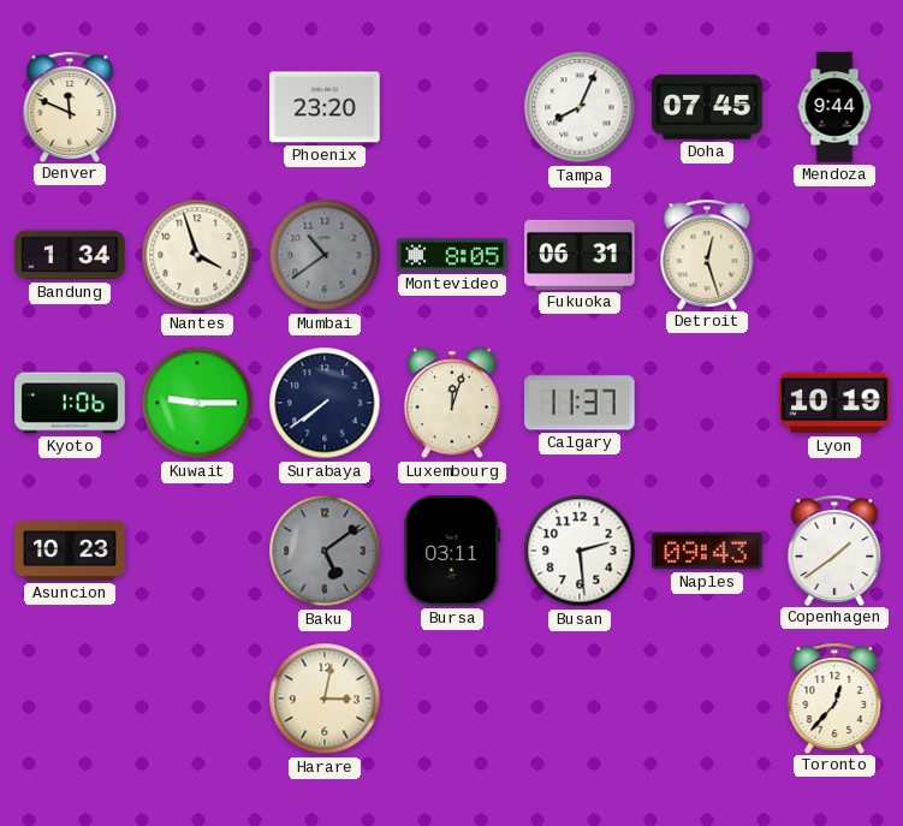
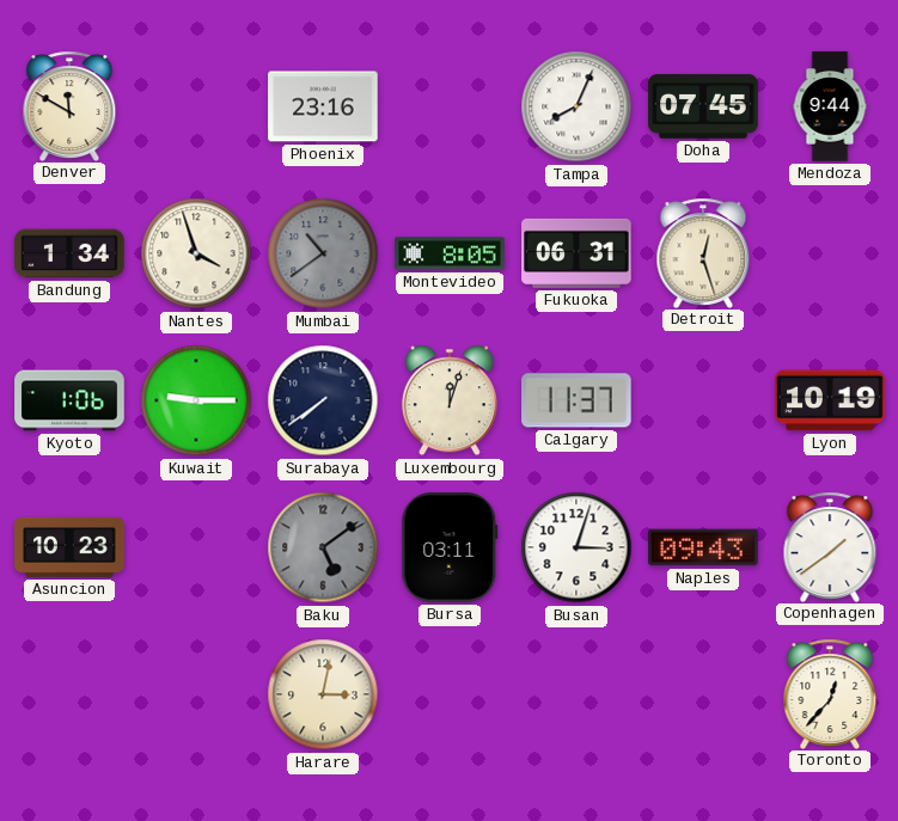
Denver: 11:49 -> 11:50 (69, 105)
Phoenix: 23:20 -> 23:16 (323, 106)
Busan: 2:29 -> 3:03 (576, 547)
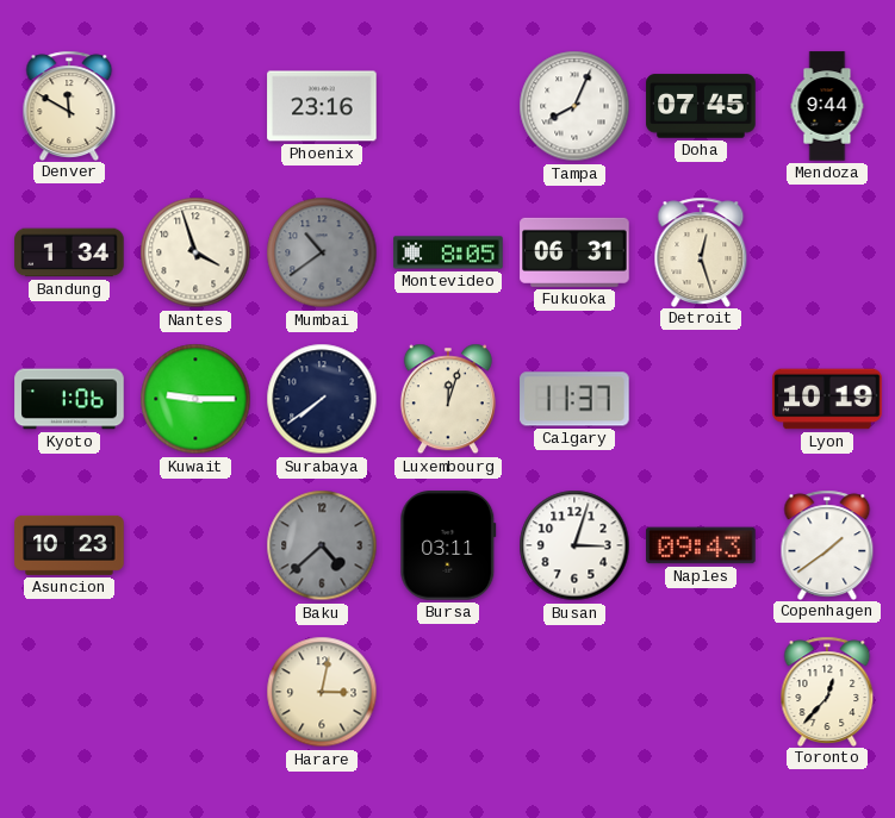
Baku: 5:09 -> 4:38 (322, 545)
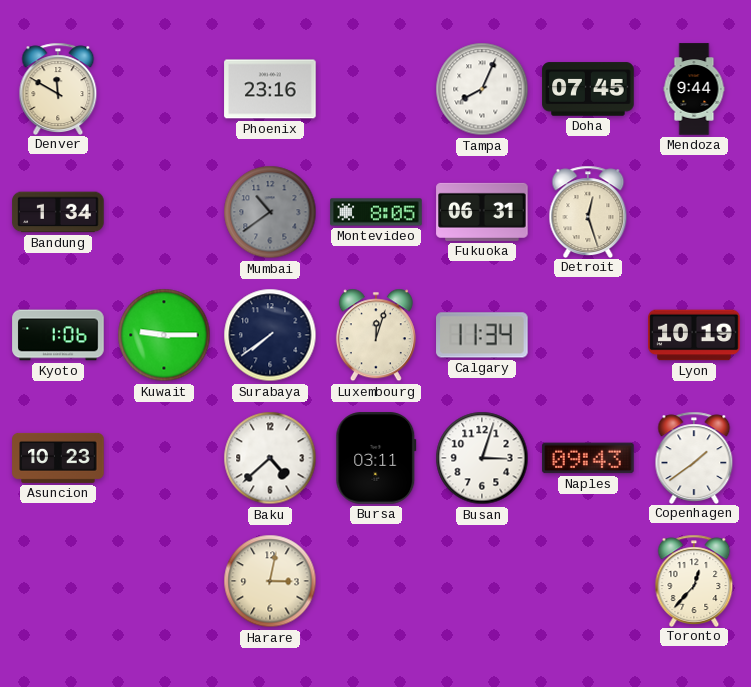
Nantes: 3:57 -> none (195, 252)
Calgary: 11:37 -> 11:34 (482, 335)
Baku dial: grey -> white (270, 458)
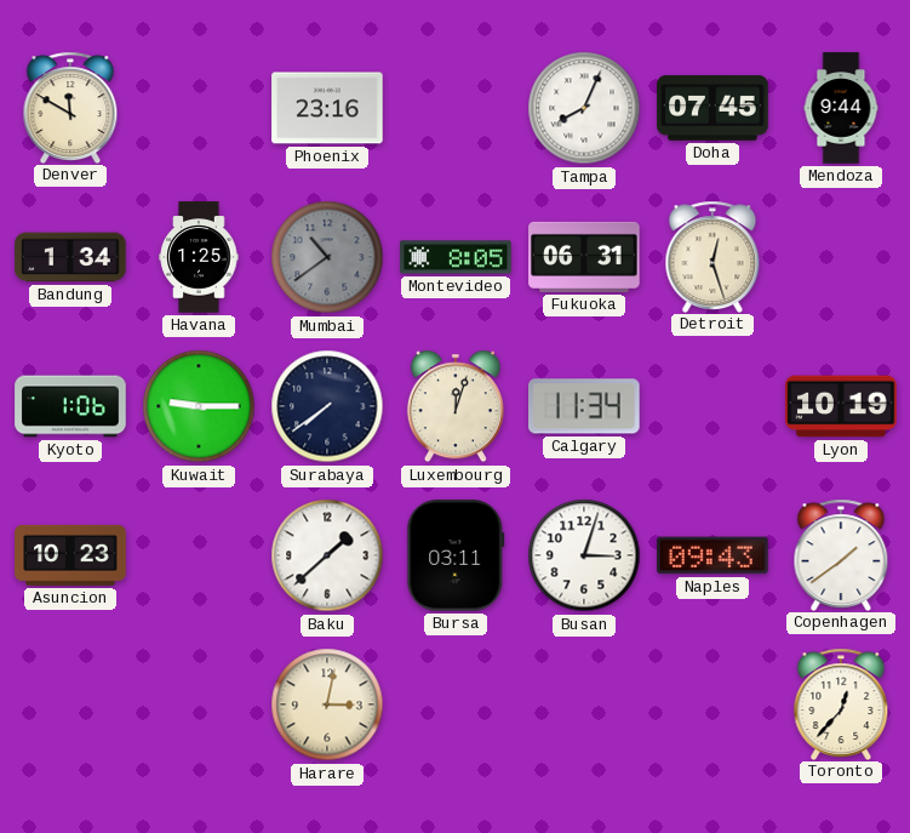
Havana: none -> 1:25 (199, 257)
Baku: 4:38 -> 1:38 (327, 555)
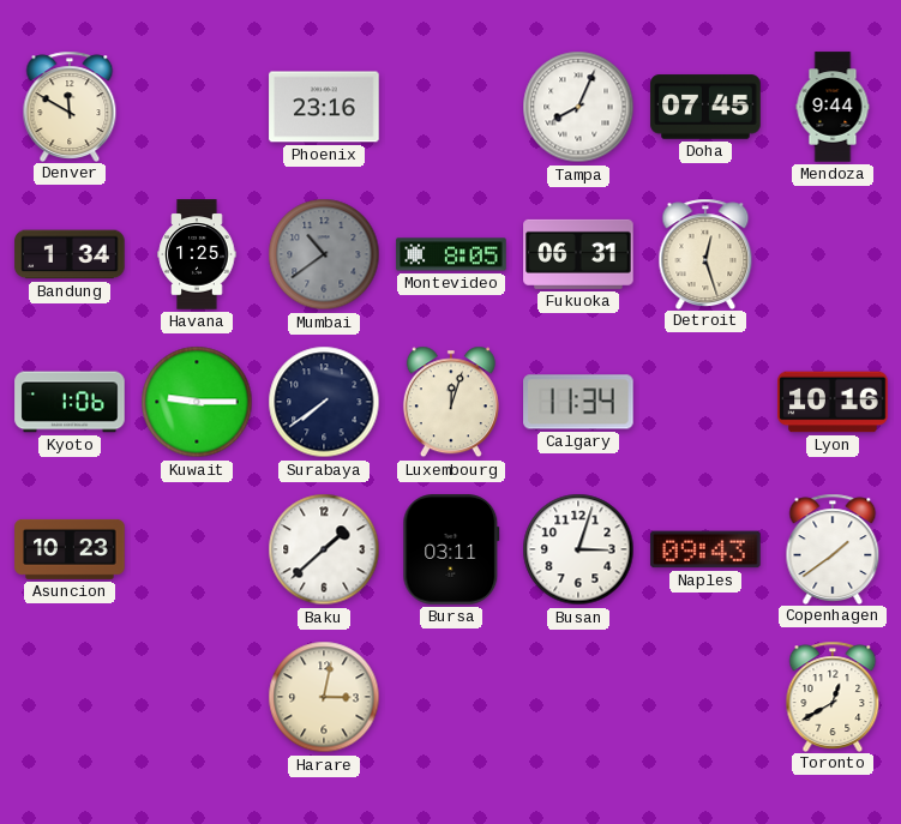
Lyon: 10:19 -> 10:16 (833, 402)
Toronto: 12:37 -> 12:40 (833, 696)
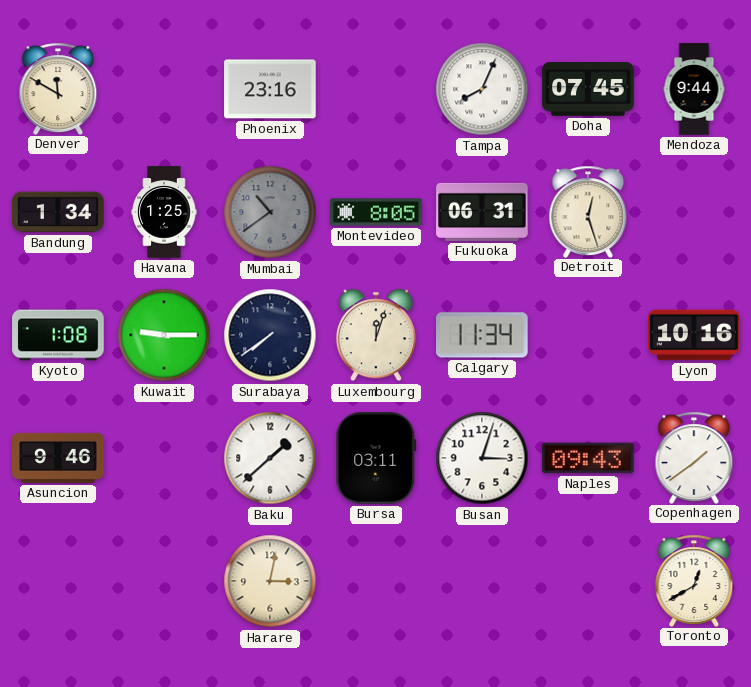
Kyoto: 1:06 -> 1:08 (58, 335)
Asuncion: 10:23 -> 9:46 (58, 458)
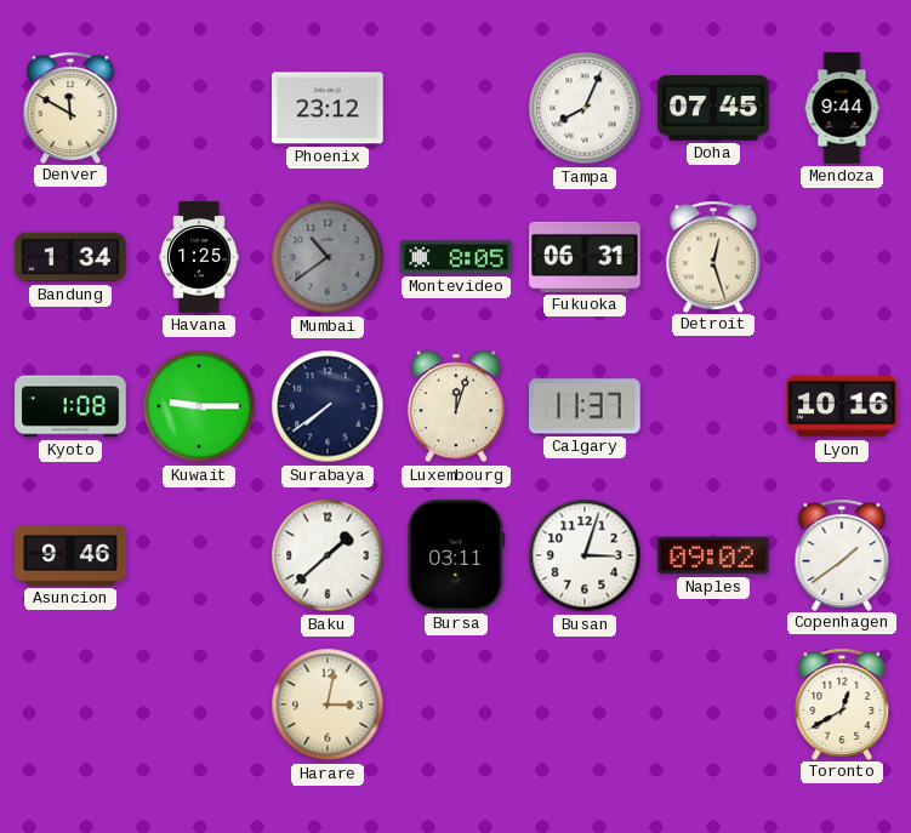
Phoenix: 23:16 -> 23:12 (328, 108)
Calgary: 11:34 -> 11:37 (585, 406)
Naples: 09:43 -> 09:02 (713, 555)
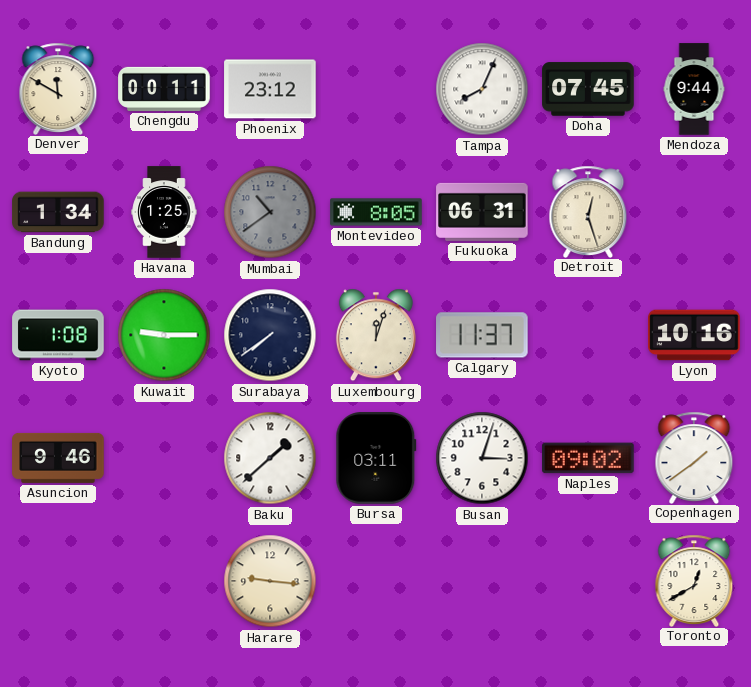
Chengdu: none -> 00:11 (164, 89)
Harare: 3:02 -> 9:16 (270, 581)
